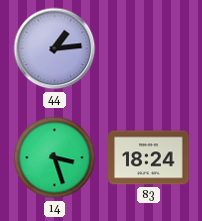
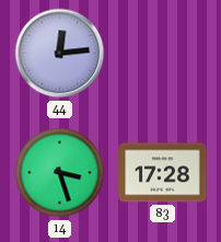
44: 1:14 -> 12:14 (60, 54)
83: 18:24 -> 17:28 (163, 173)
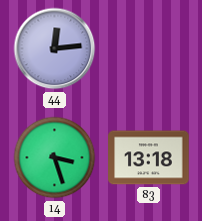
83: 17:28 -> 13:18 (149, 158)
